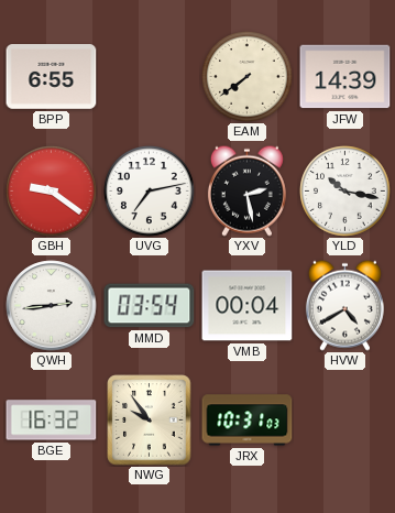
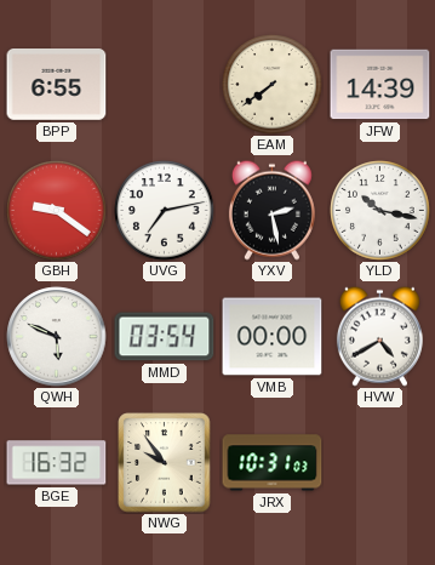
QWH: 2:44 -> 5:49 (57, 337)
VMB: 00:04 -> 00:00 (273, 337)
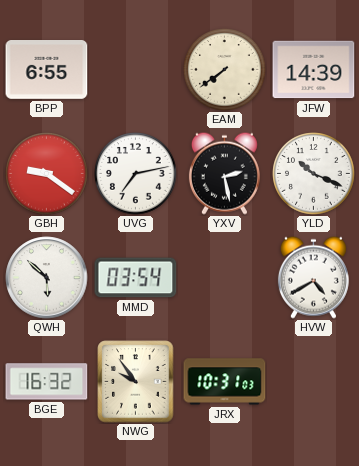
YLD: 10:17 -> 10:19 (314, 174)
QWH: 5:49 -> 5:52 (47, 278)
VMB: 00:00 -> none (273, 337)
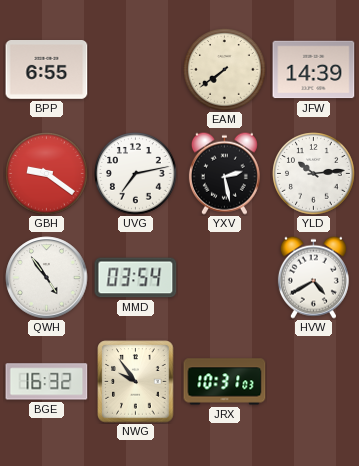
YLD: 10:19 -> 10:14 (314, 174)
QWH: 5:52 -> 4:54 (47, 278)
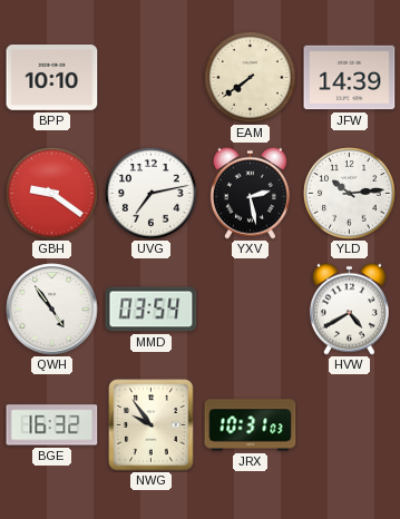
BPP: 6:55 -> 10:10 (52, 78)
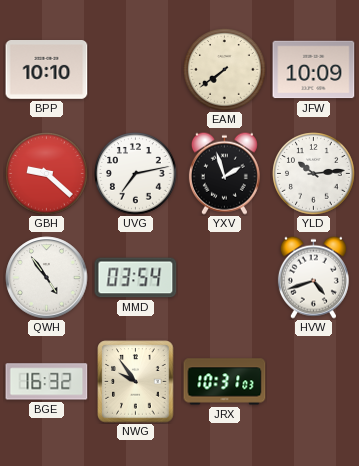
JFW: 14:39 -> 10:09 (314, 70)
GBH: 9:21 -> 9:22 (47, 174)
YXV: 2:28 -> 1:57 (224, 173)
HVW: 4:40 -> 4:42 (313, 277)
